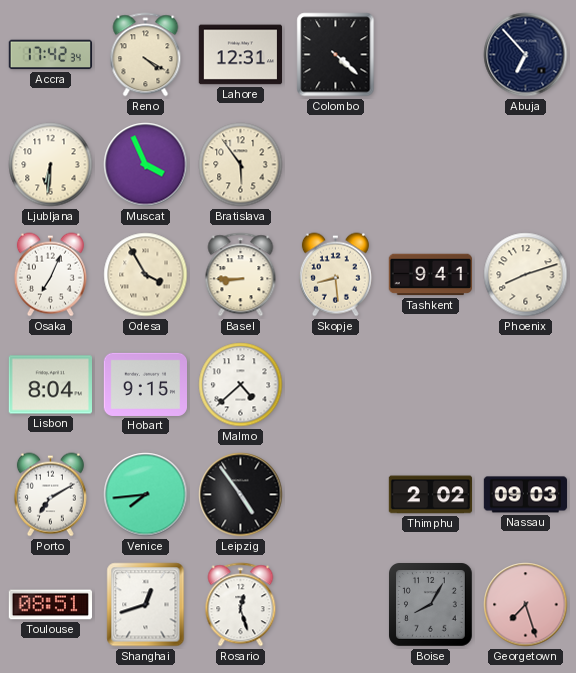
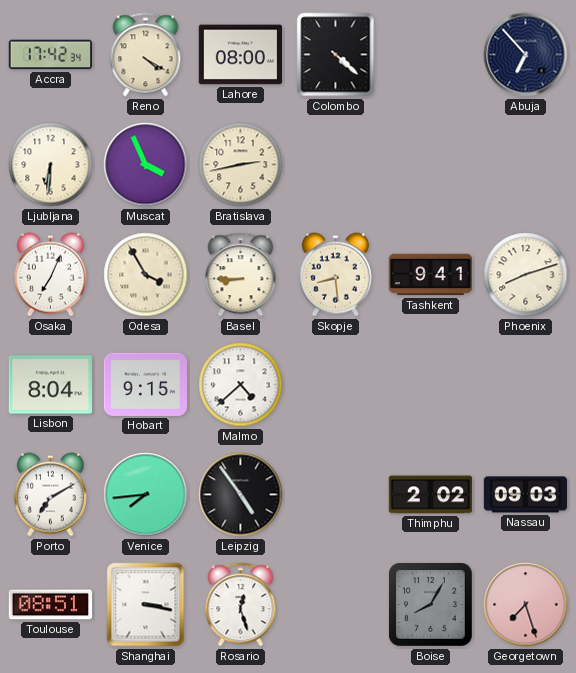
Lahore: 12:31 -> 08:00 (240, 55)
Bratislava: 5:54 -> 2:43 (241, 165)
Shanghai: 12:42 -> 3:17 (146, 605)
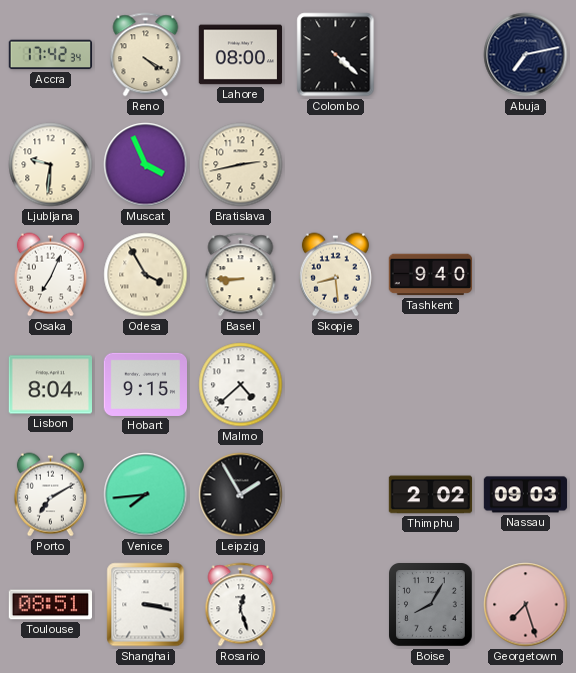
Abuja: 6:53 -> 7:13 (526, 55)
Ljubljana: 6:31 -> 9:31 (51, 165)
Tashkent: 9:41 -> 9:40 (430, 275)
Phoenix: 8:12 -> none (526, 275)
Leipzig: 4:54 -> 1:55 (241, 495)
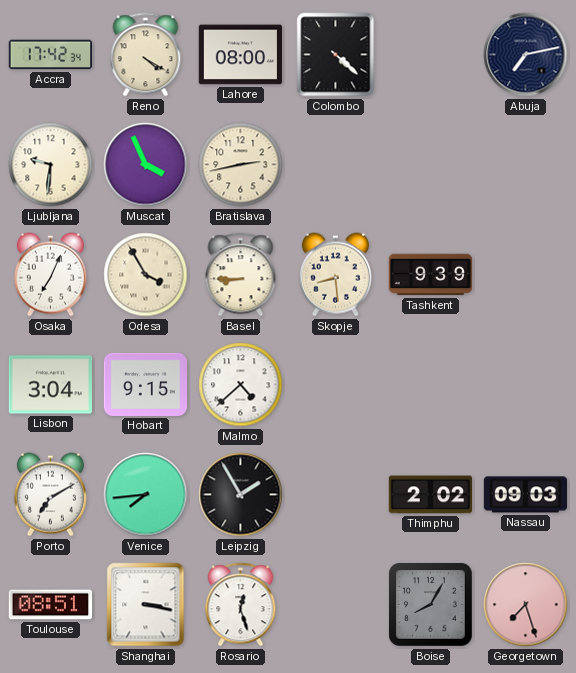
Tashkent: 9:40 -> 9:39 (430, 275)
Lisbon: 8:04 -> 3:04 (50, 385)
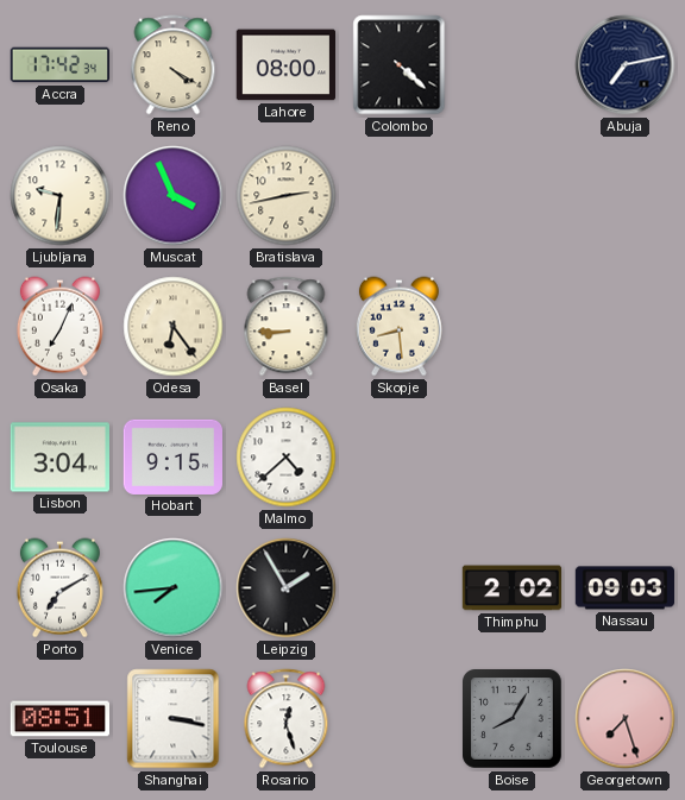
Odesa: 3:55 -> 6:24 (174, 327)
Tashkent: 9:39 -> none (430, 275)
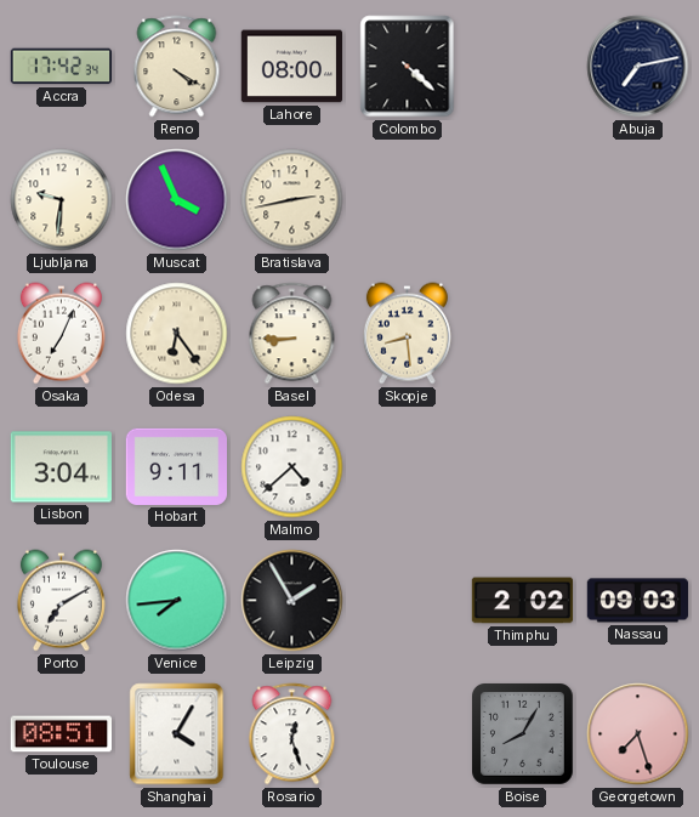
Hobart: 9:15 -> 9:11 (177, 466)
Shanghai: 3:17 -> 4:05 (177, 734)
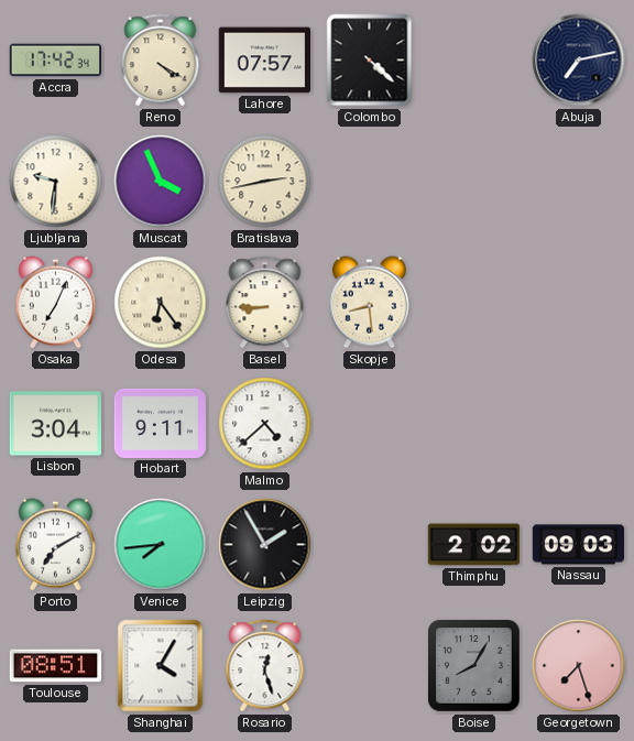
Lahore: 08:00 -> 07:57 (264, 61)
